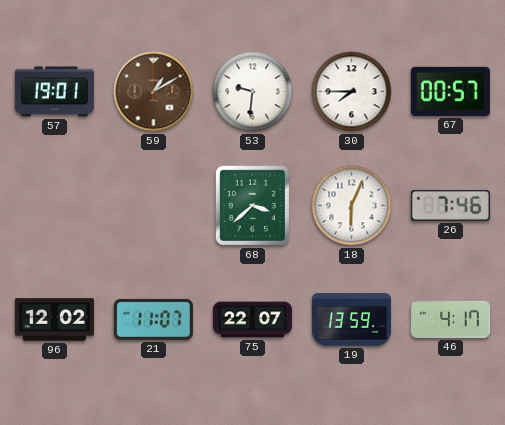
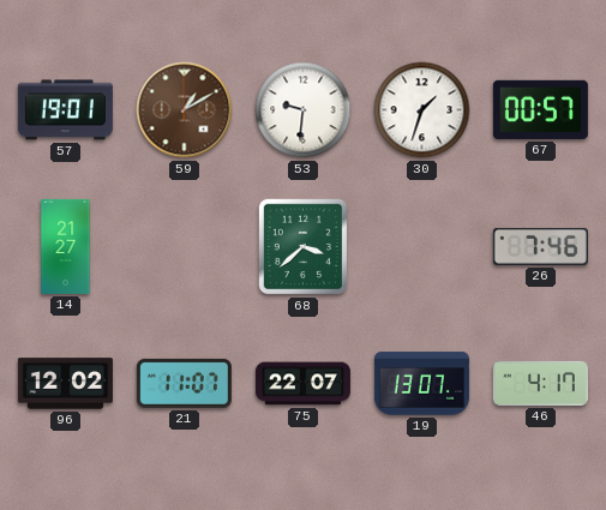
30: 7:45 -> 1:33 (422, 110)
14: none -> 21:27 (66, 246)
18: 6:04 -> none (352, 206)
19: 13:59 -> 13:07 (421, 384)
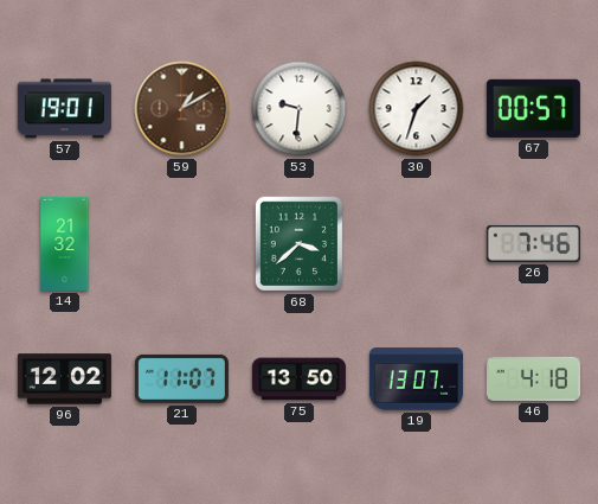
14: 21:27 -> 21:32 (65, 243)
75: 22:07 -> 13:50 (298, 379)
46: 4:17 -> 4:18 (533, 378)
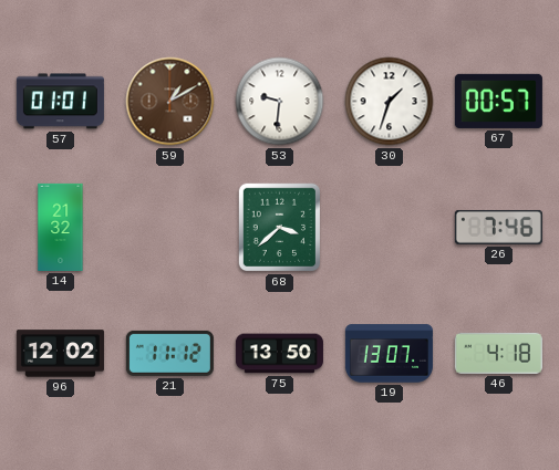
57: 19:01 -> 01:01 (60, 102)
21: 11:07 -> 11:12 (169, 353)
